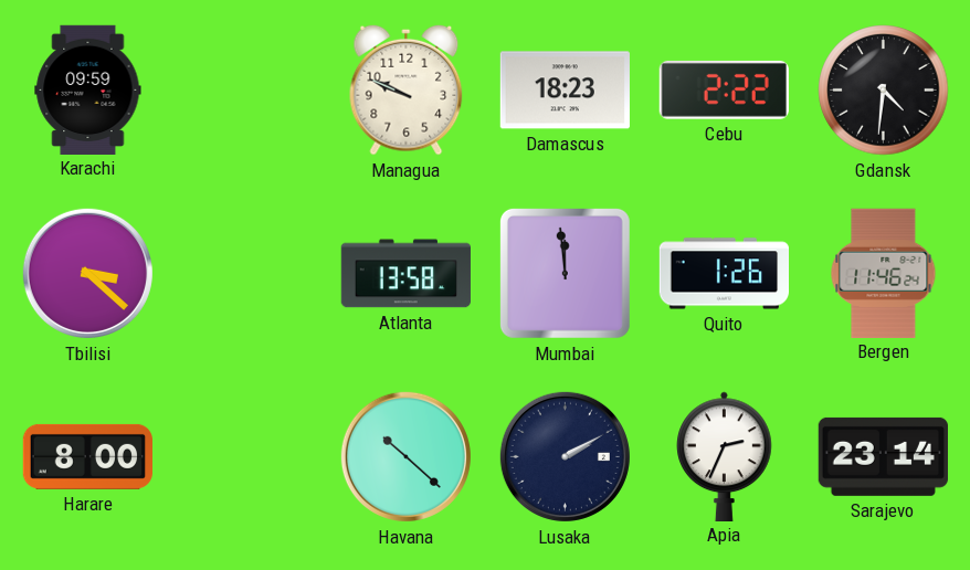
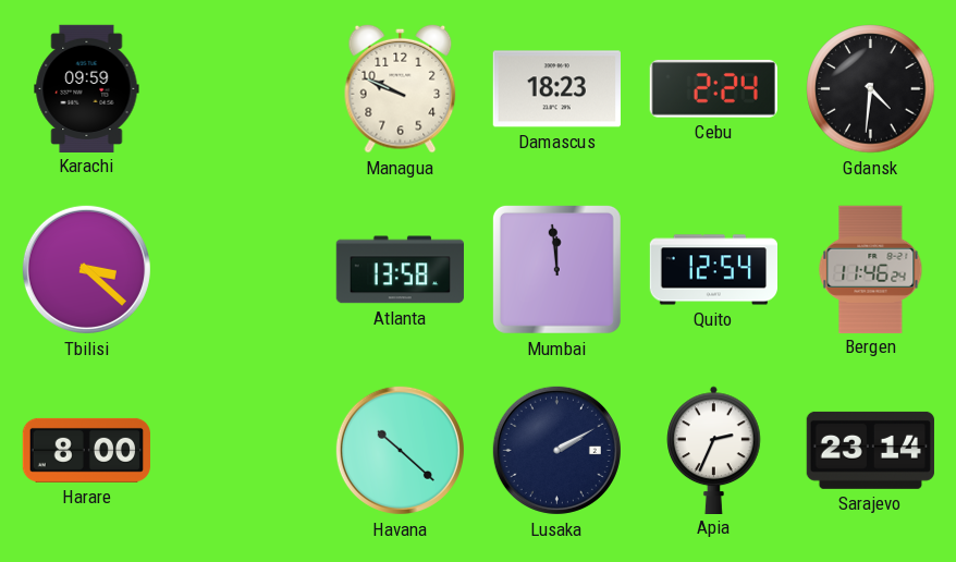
Cebu: 2:22 -> 2:24 (713, 88)
Quito: 1:26 -> 12:54 (713, 270)
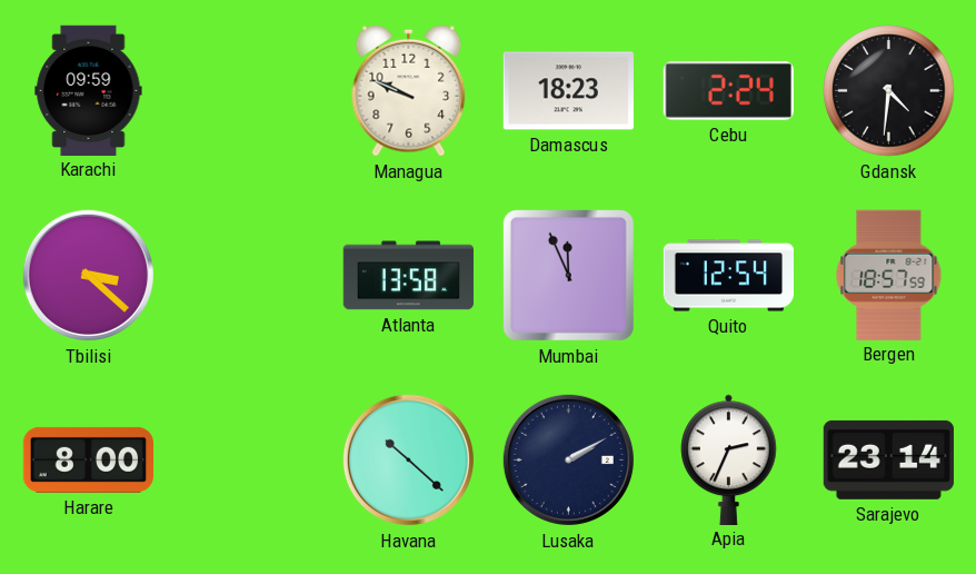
Mumbai: 11:59 -> 11:56 (568, 275)
Bergen: 11:46 -> 18:57 (889, 275)
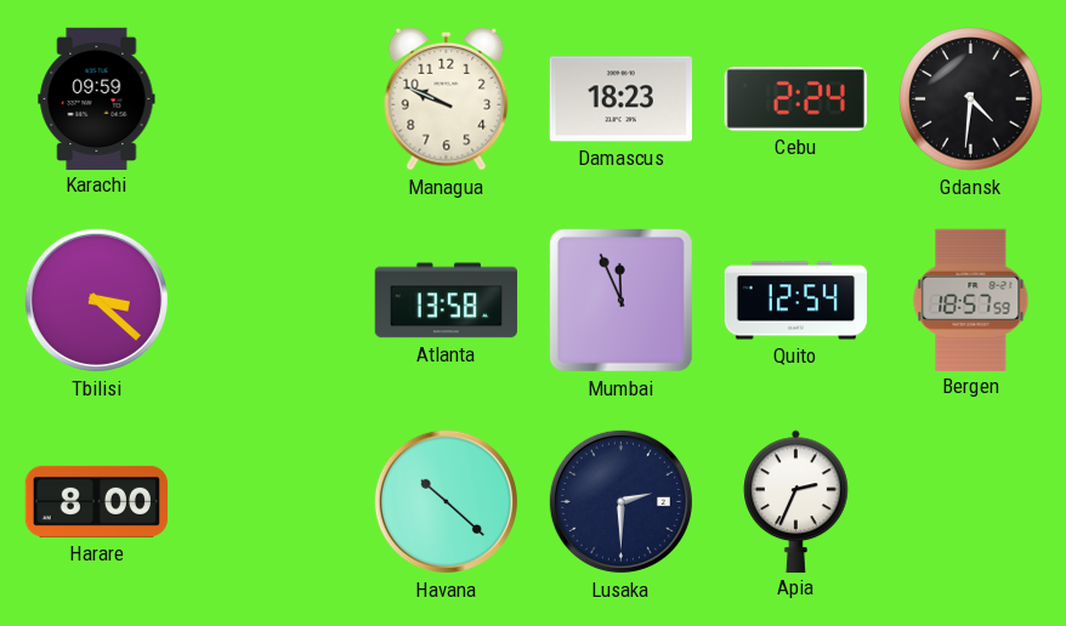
Lusaka: 2:10 -> 2:30 (620, 501)
Sarajevo: 23:14 -> none (888, 459)
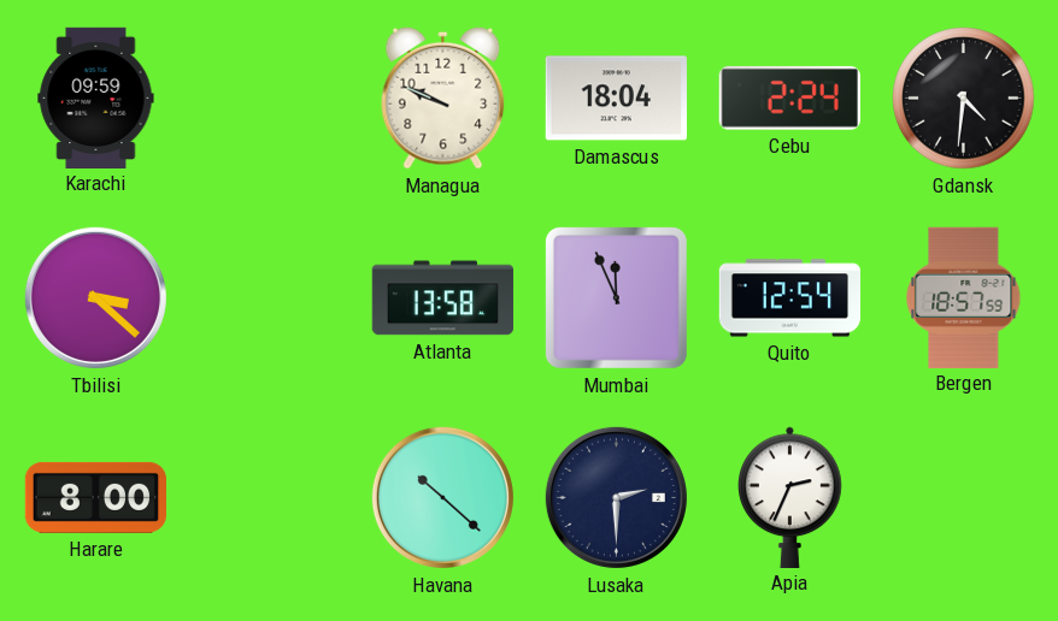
Damascus: 18:23 -> 18:04 (616, 99)
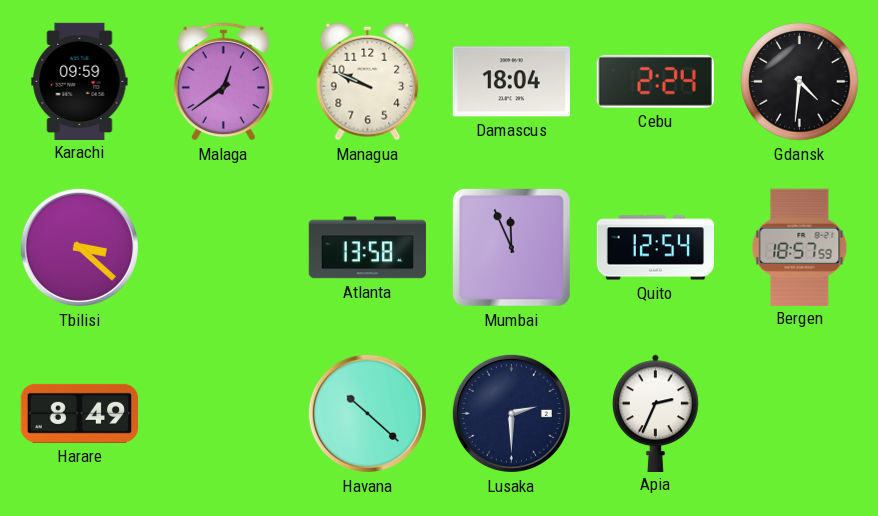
Malaga: none -> 12:39 (223, 81)
Harare: 8:00 -> 8:49 (79, 413)
